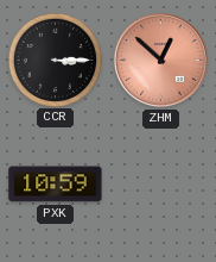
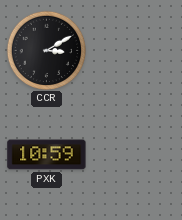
CCR: 3:15 -> 3:10 (46, 50)
ZHM: 12:52 -> none (160, 60)
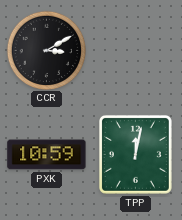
TPP: none -> 12:02 (135, 154)
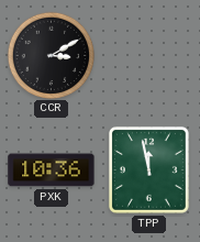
PXK: 10:59 -> 10:36 (52, 170)
TPP: 12:02 -> 11:58 (148, 169)
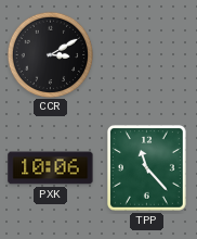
PXK: 10:36 -> 10:06 (51, 168)
TPP: 11:58 -> 11:23 (146, 167)
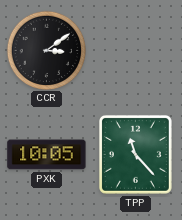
CCR: 3:10 -> 3:09 (46, 50)
PXK: 10:06 -> 10:05 (47, 155)
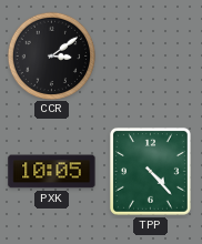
TPP: 11:23 -> 4:23 (150, 171)
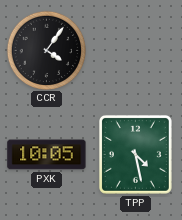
CCR: 3:09 -> 4:06 (46, 50)
TPP: 4:23 -> 4:28 (135, 154)
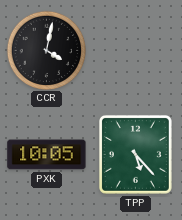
CCR: 4:06 -> 4:02 (46, 50)
TPP: 4:28 -> 5:23 (135, 154)
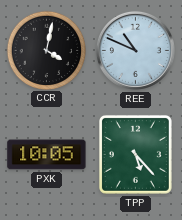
REE: none -> 10:49 (135, 50)
